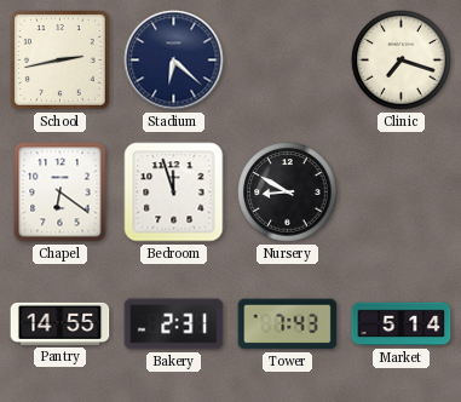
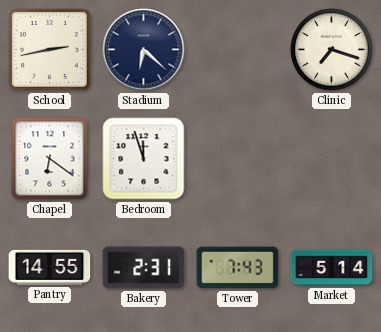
Nursery: 8:50 -> none (288, 193)
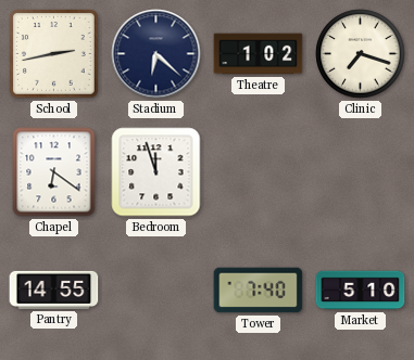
Theatre: none -> 1:02 (259, 54)
Bakery: 2:31 -> none (144, 268)
Tower: 7:43 -> 7:40 (259, 291)
Market: 5:14 -> 5:10 (361, 291)
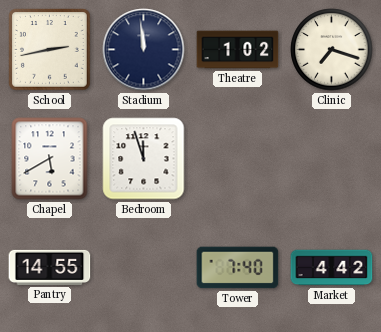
Stadium: 6:22 -> 11:59 (144, 50)
Chapel: 6:21 -> 5:40 (50, 159)
Market: 5:10 -> 4:42 (332, 268)
